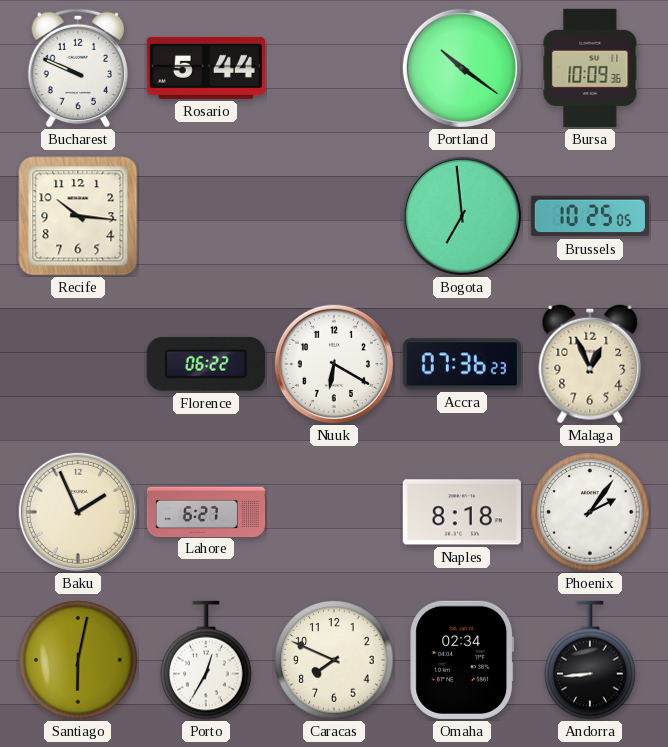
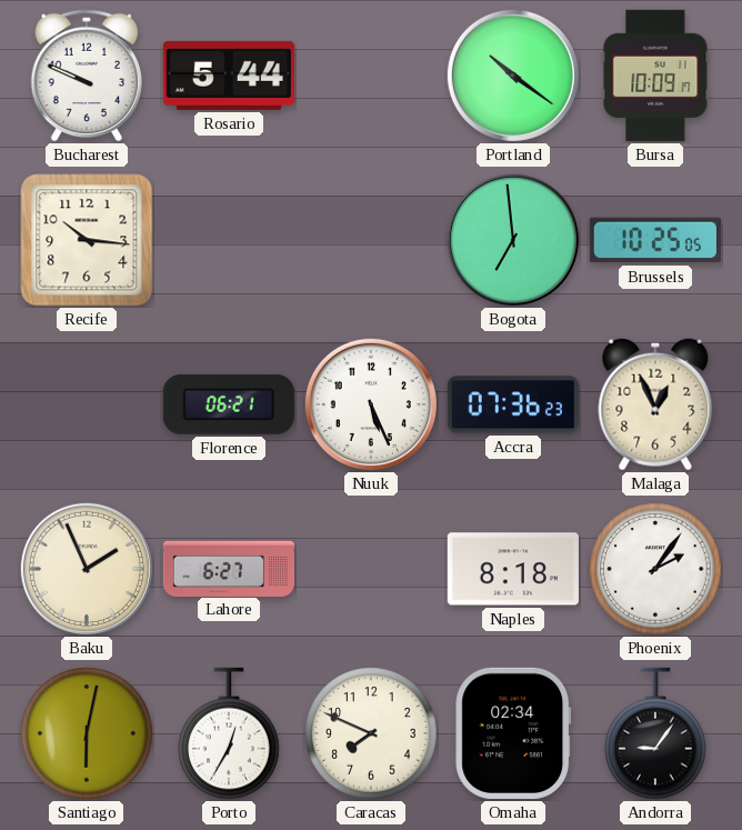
Bursa: 10:09:36 -> 10:09:17 (655, 76)
Florence: 06:22 -> 06:21 (229, 404)
Nuuk: 6:20 -> 5:26 (371, 404)
Andorra: 8:44 -> 9:06 (655, 733)
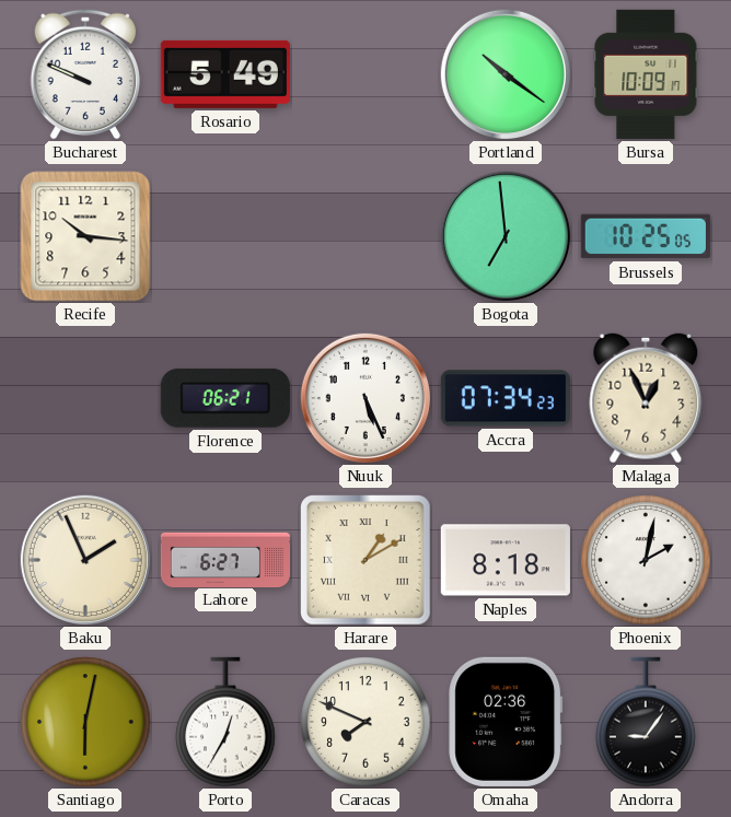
Rosario: 5:44 -> 5:49 (225, 74)
Accra: 07:36 -> 07:34 (506, 398)
Harare: none -> 1:10 (366, 560)
Phoenix: 2:06 -> 2:02 (646, 560)
Omaha: 02:34 -> 02:36 (506, 722)
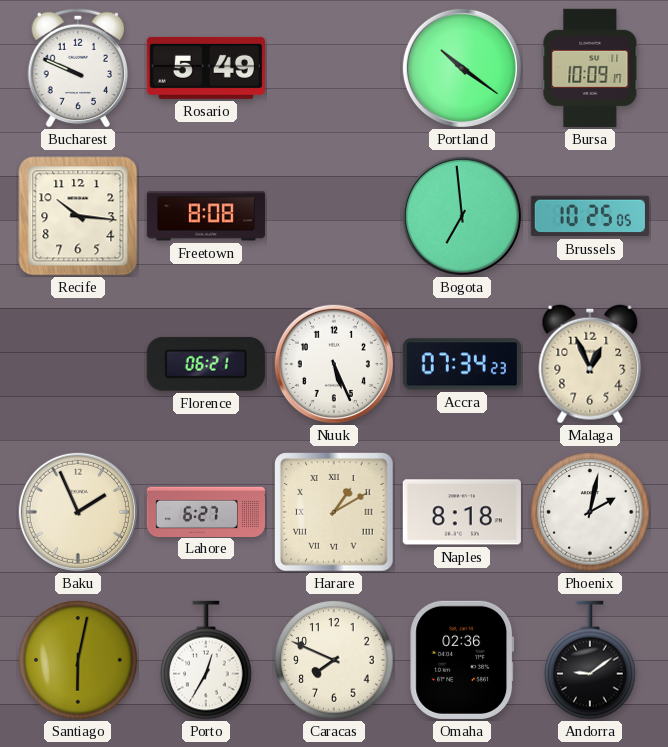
Freetown: none -> 8:08 (206, 216)
Andorra: 9:06 -> 9:09 (590, 660)
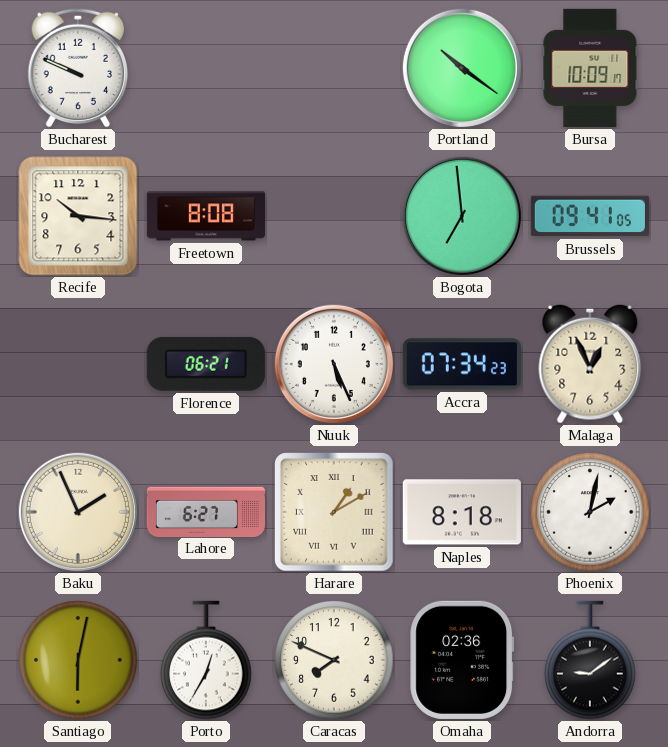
Rosario: 5:49 -> none (206, 68)
Brussels: 10:25 -> 09:41 (590, 216)
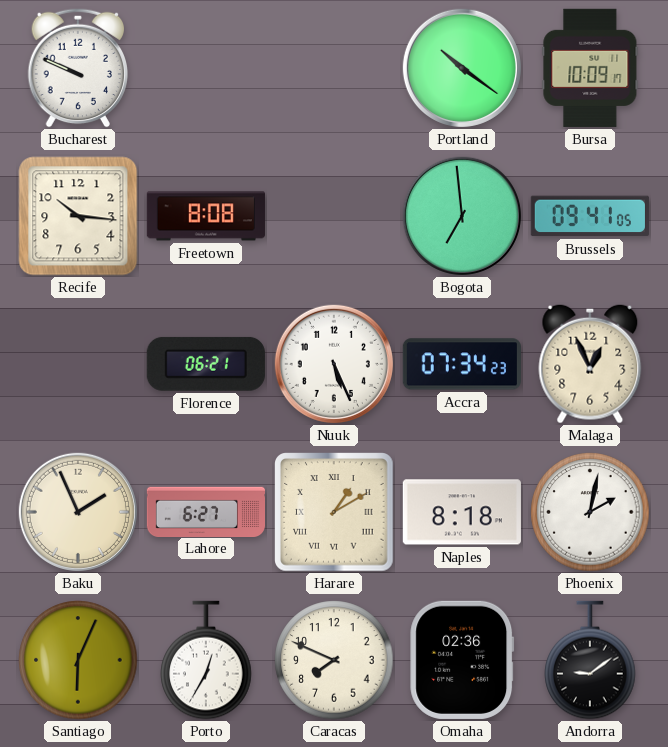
Santiago: 6:02 -> 6:04 (78, 660)
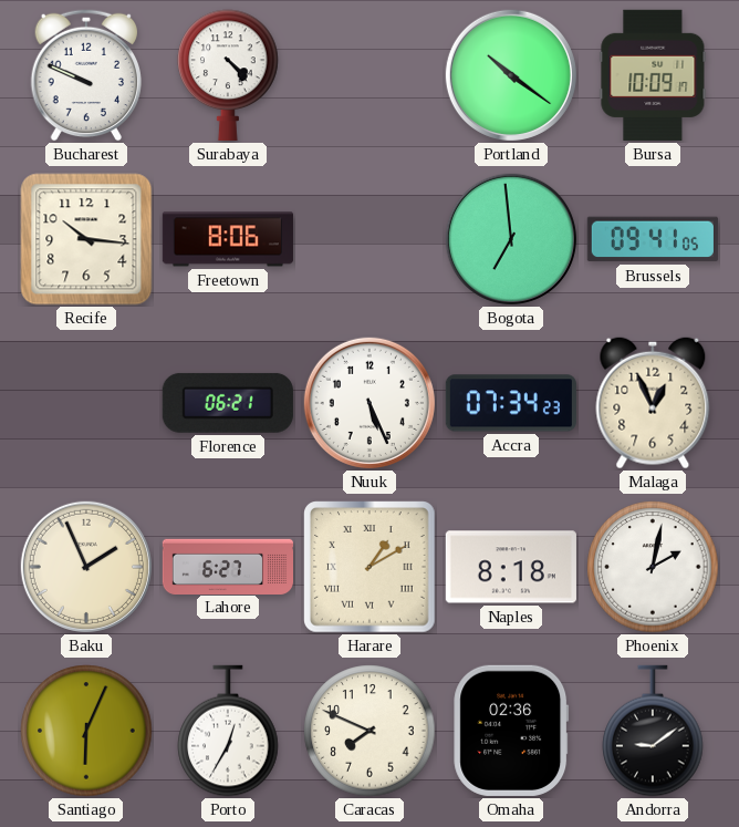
Surabaya: none -> 4:23 (228, 75)
Freetown: 8:08 -> 8:06 (228, 239)
